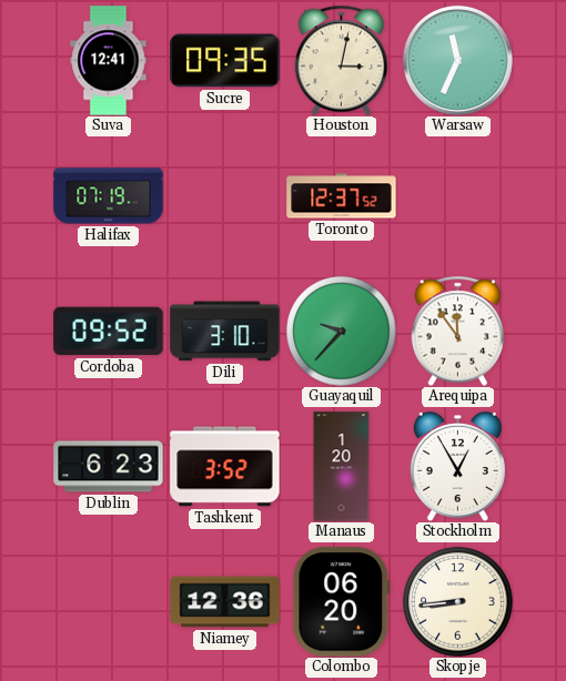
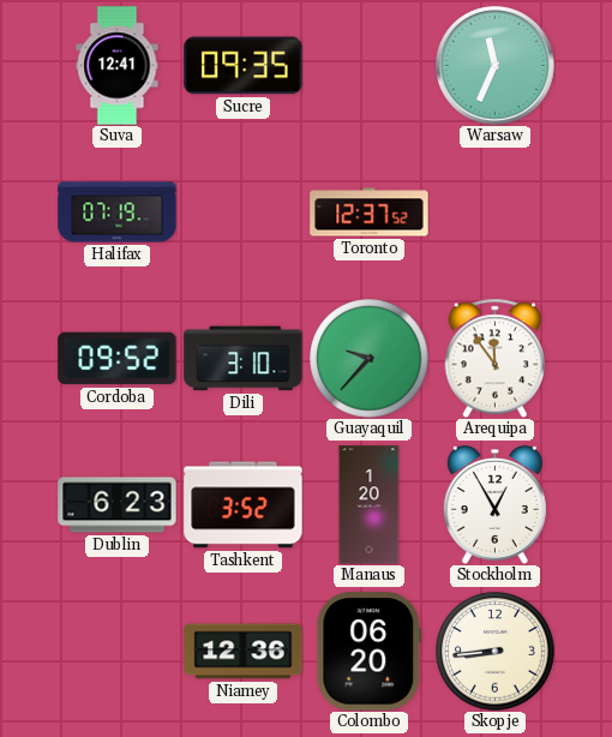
Houston: 3:02 -> none (342, 60)
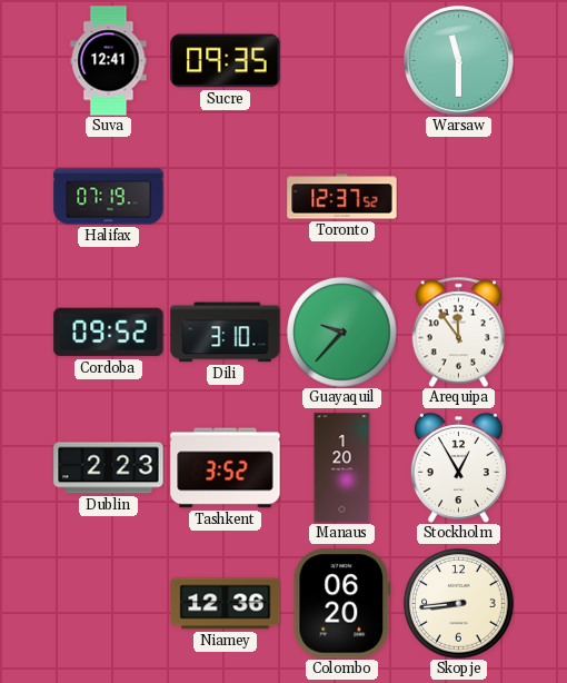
Warsaw: 11:34 -> 11:30 (458, 60)
Dublin: 6:23 -> 2:23 (109, 468)
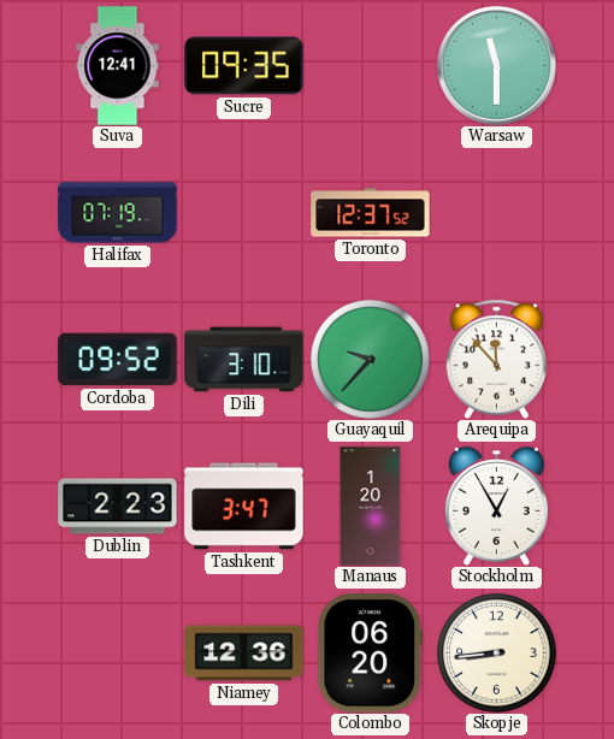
Arequipa: 11:54 -> 11:53 (497, 359)
Tashkent: 3:52 -> 3:47 (244, 507)
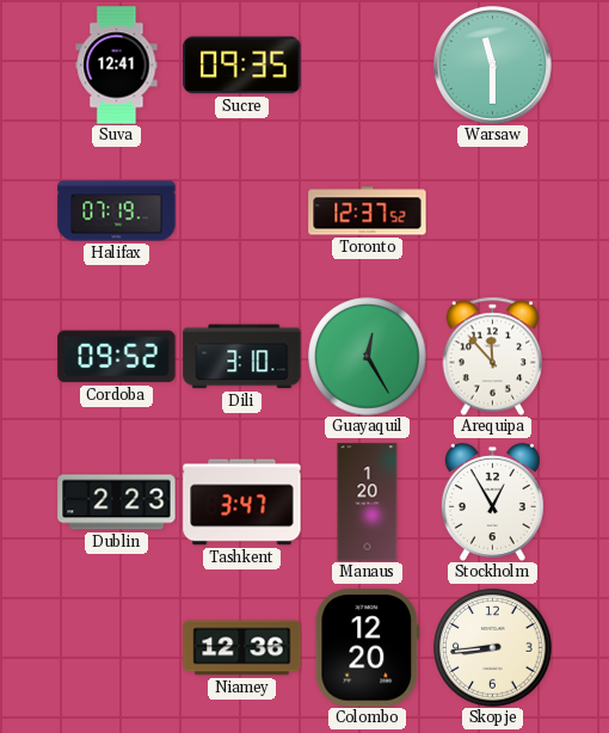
Guayaquil: 9:37 -> 12:25 (368, 357)
Colombo: 06:20 -> 12:20 (368, 648)
